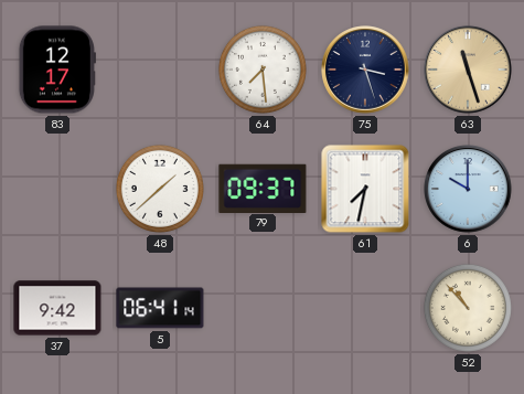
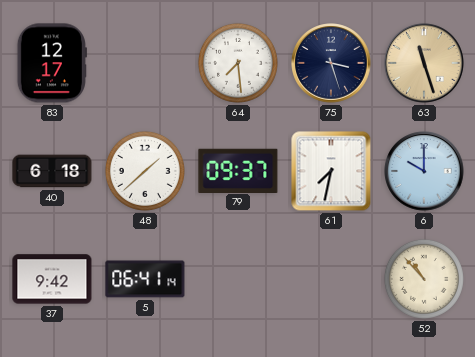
40: none -> 6:18 (52, 171)
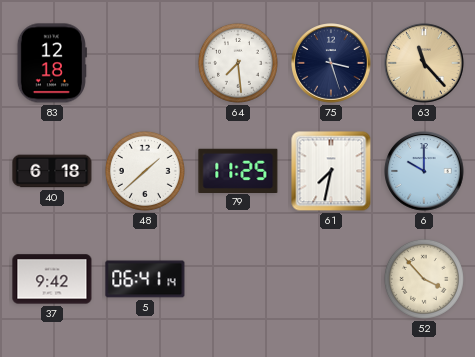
83: 12:17 -> 12:18 (52, 63)
63: 11:27 -> 11:23 (424, 63)
79: 09:37 -> 11:25 (238, 170)
52: 10:53 -> 3:53 (424, 279)
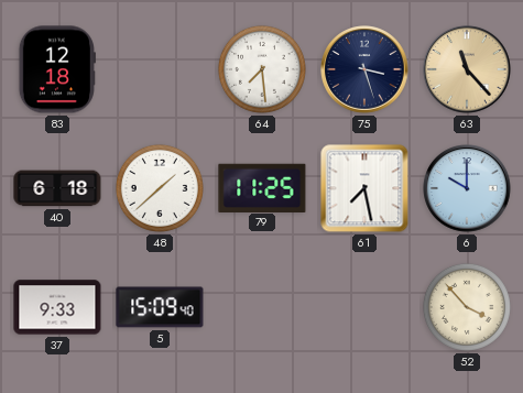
61: 7:32 -> 7:28 (364, 188)
37: 9:42 -> 9:33 (57, 307)
5: 06:41 -> 15:09 (160, 307)
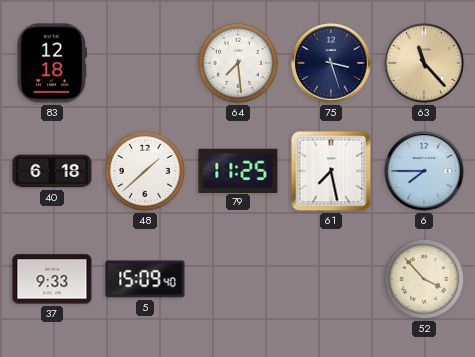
6: 10:00 -> 7:45 (424, 171)
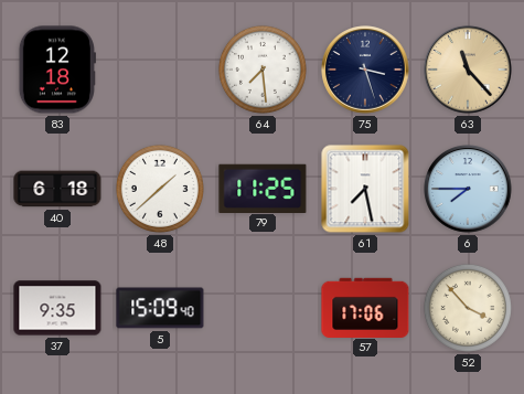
37: 9:33 -> 9:35 (57, 308)
57: none -> 17:06 (365, 307)
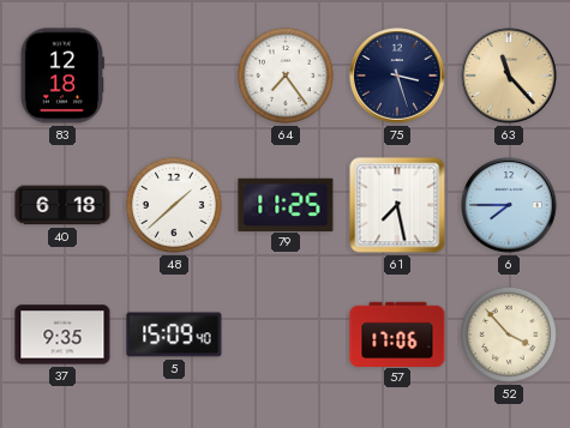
64: 7:29 -> 7:24 (286, 76)
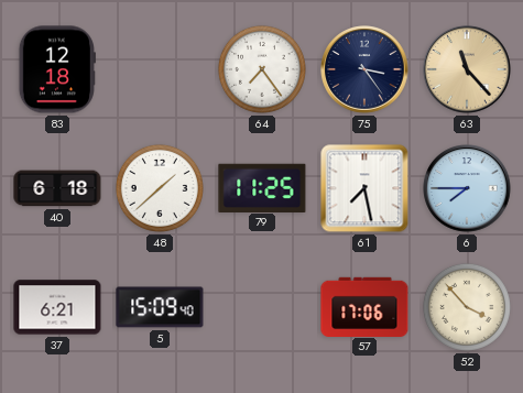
75: 3:27 -> 3:24 (364, 69)
37: 9:35 -> 6:21 (57, 307)
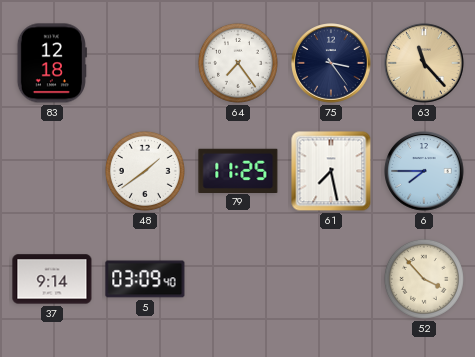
40: 6:18 -> none (57, 188)
48: 1:38 -> 1:39 (145, 171)
37: 6:21 -> 9:14 (52, 279)
5: 15:09 -> 03:09 (145, 279)
57: 17:06 -> none (364, 306)
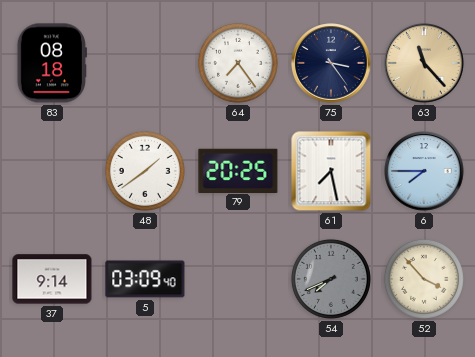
83: 12:18 -> 08:18 (52, 63)
79: 11:25 -> 20:25 (238, 170)
54: none -> 7:41 (331, 279)
